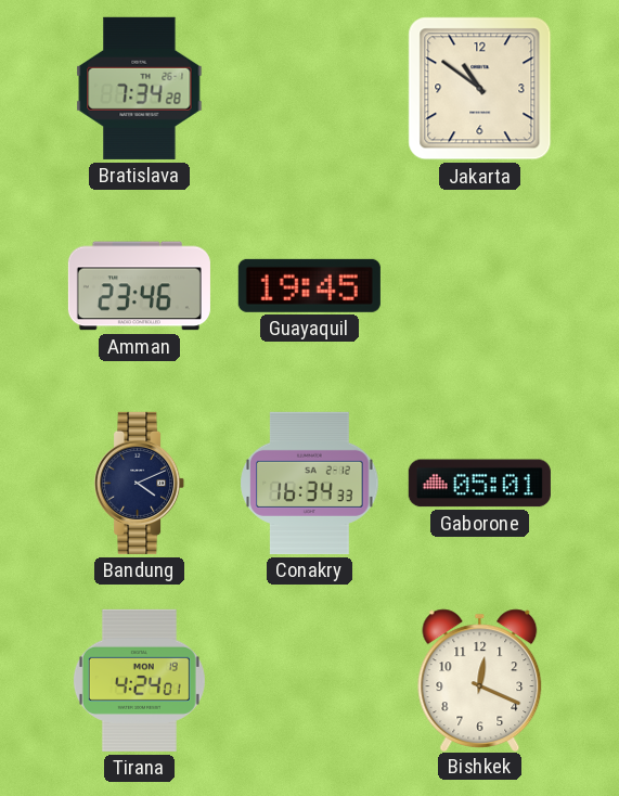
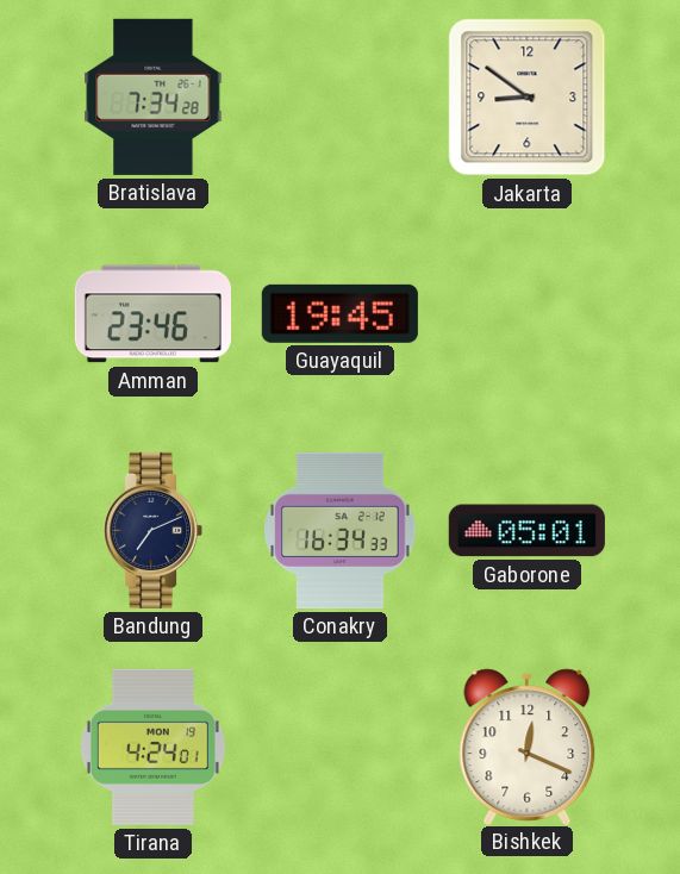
Jakarta: 10:51 -> 8:51 (528, 98)
Bandung: 4:11 -> 7:11 (154, 530)
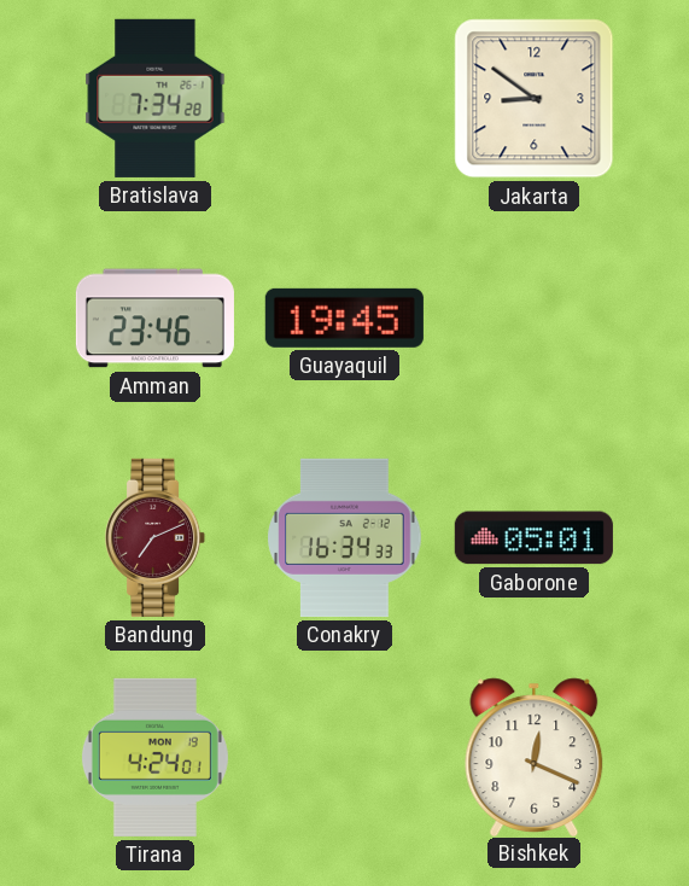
Bandung dial: navy -> burgundy (156, 537)
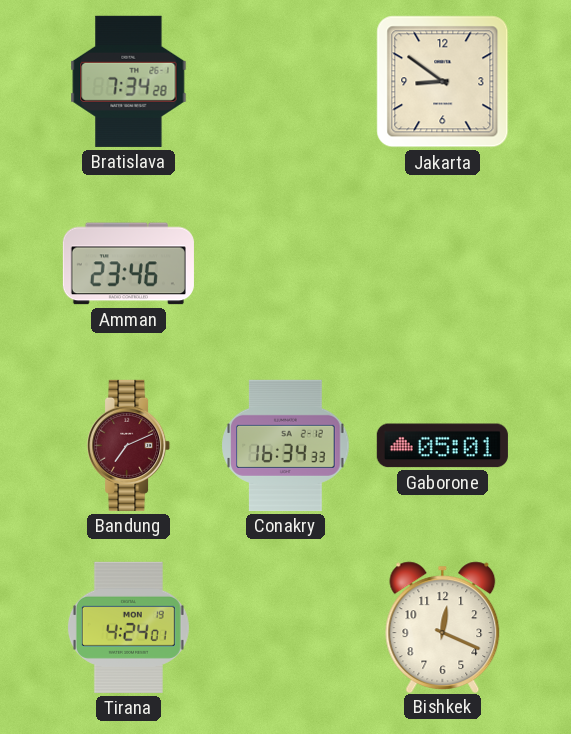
Guayaquil: 19:45 -> none (344, 317)
